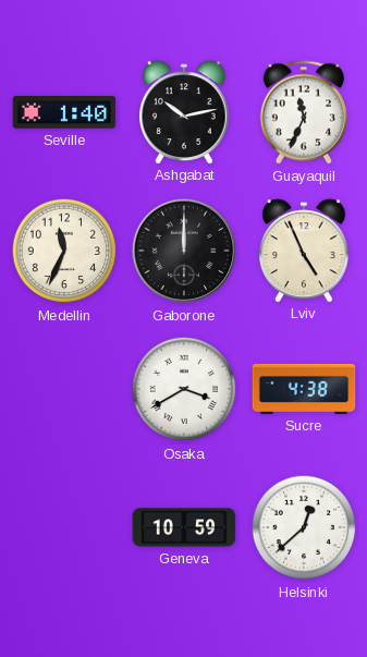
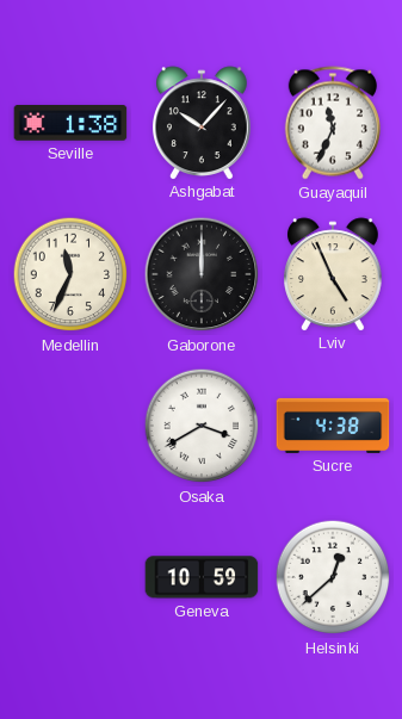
Seville: 1:40 -> 1:38 (70, 124)
Ashgabat: 10:13 -> 10:07 (203, 123)
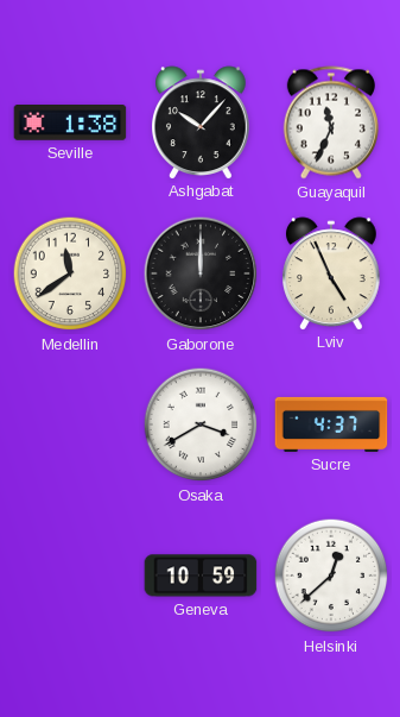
Medellin: 11:34 -> 11:39 (70, 273)
Sucre: 4:38 -> 4:37 (331, 424)
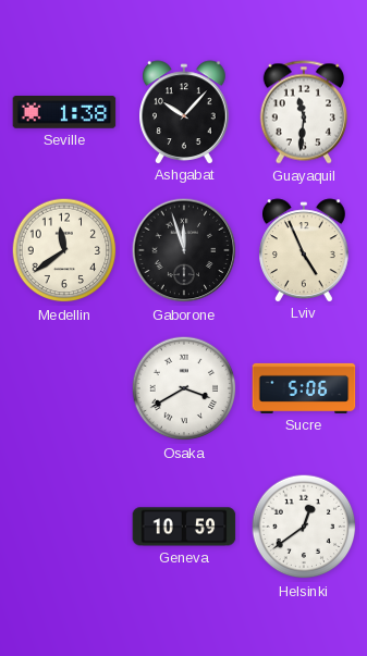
Guayaquil: 11:34 -> 11:31 (304, 112)
Gaborone: 12:00 -> 11:57 (184, 250)
Sucre: 4:37 -> 5:06 (304, 388)
Helsinki: 12:38 -> 12:39 (304, 527)
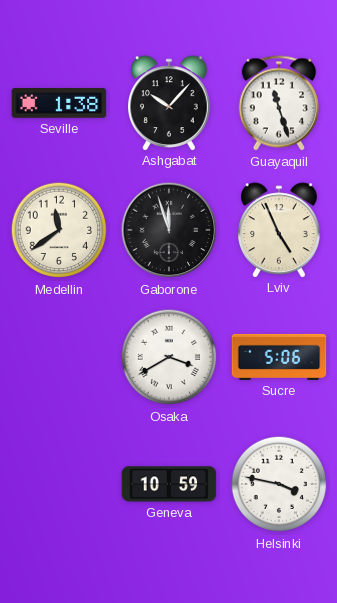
Guayaquil: 11:31 -> 11:27 (279, 103)
Helsinki: 12:39 -> 3:47 (279, 484)
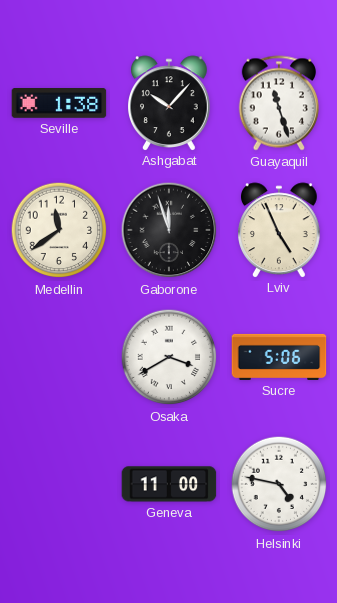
Geneva: 10:59 -> 11:00 (169, 484)
Helsinki: 3:47 -> 4:47 (279, 484)
